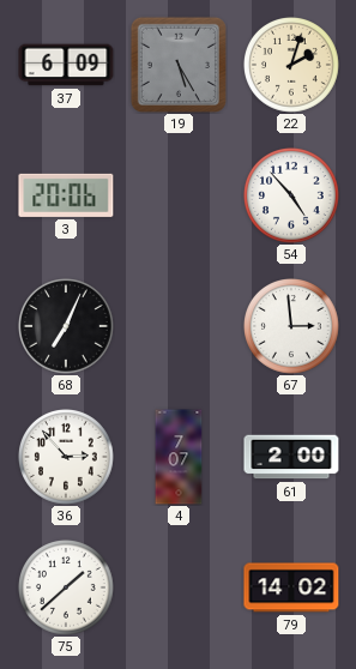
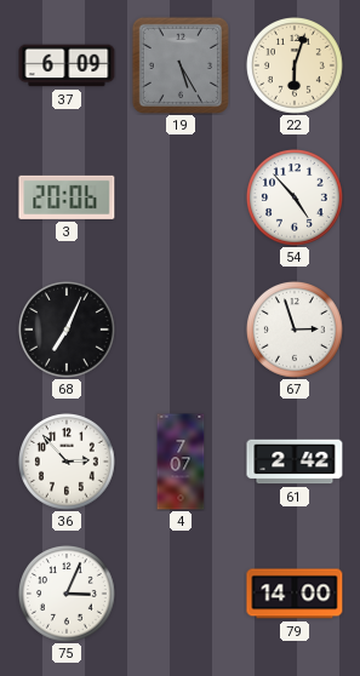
22: 2:03 -> 6:03 (296, 67)
67: 2:59 -> 2:57 (296, 331)
61: 2:00 -> 2:42 (295, 462)
75: 1:38 -> 3:04 (68, 595)
79: 14:02 -> 14:00 (295, 594)
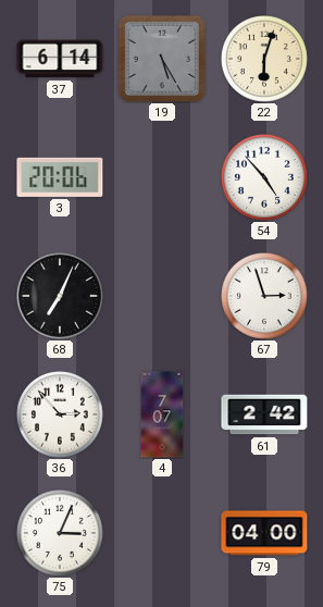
37: 6:09 -> 6:14 (60, 59)
79: 14:00 -> 04:00 (264, 533)
